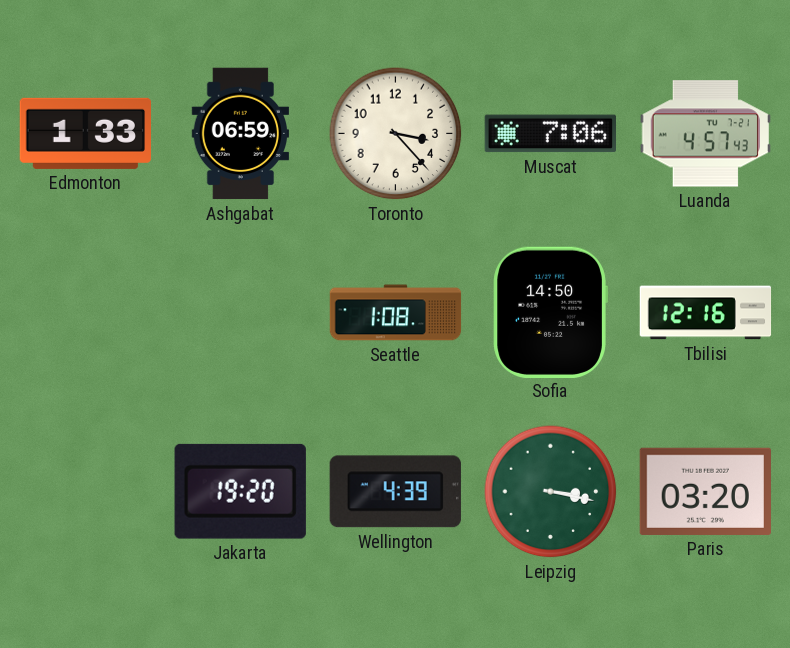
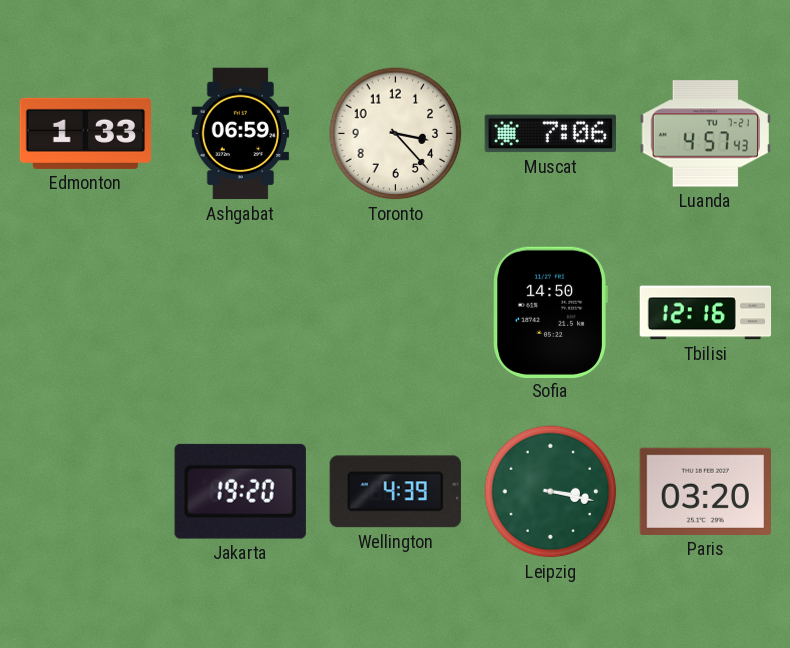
Seattle: 1:08 -> none (396, 313)
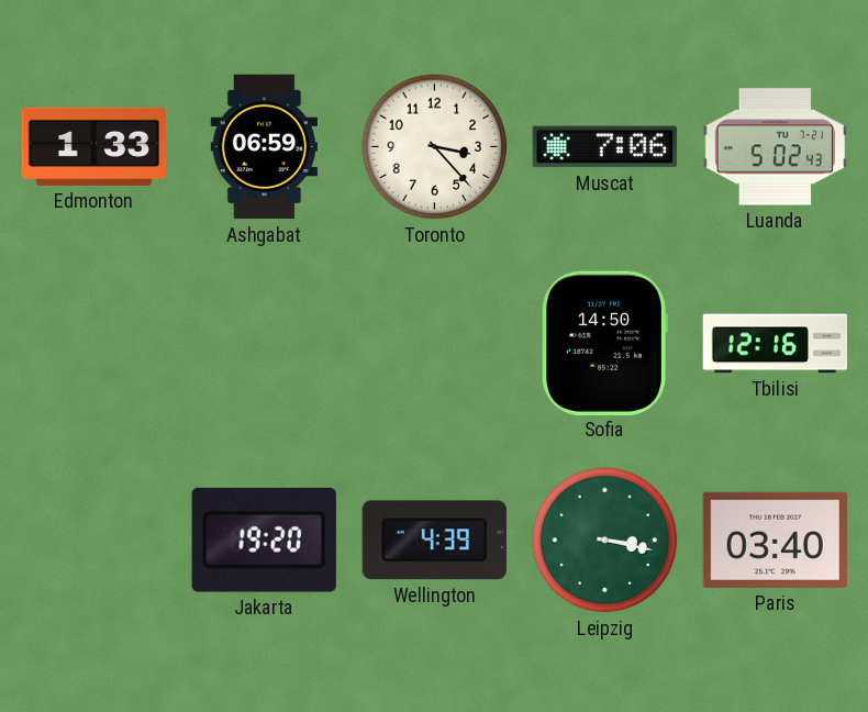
Luanda: 4:57 -> 5:02 (775, 147)
Paris: 03:20 -> 03:40 (775, 539)
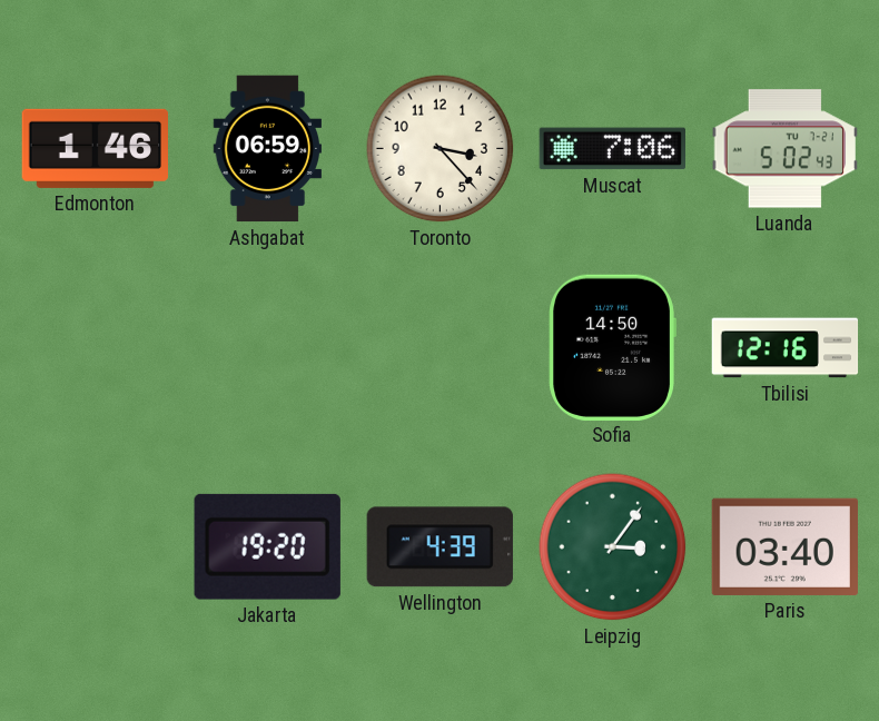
Edmonton: 1:33 -> 1:46 (96, 148)
Leipzig: 3:17 -> 3:06 (613, 547)
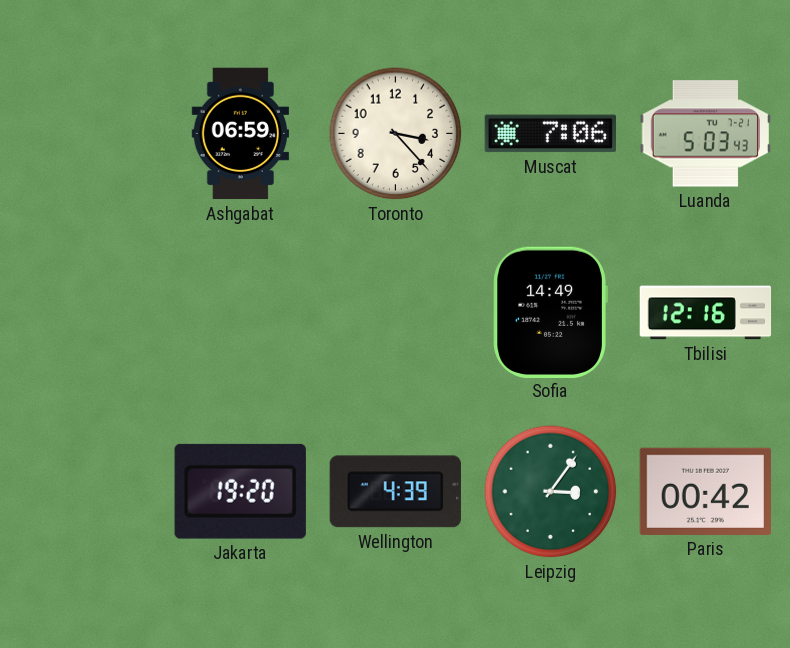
Edmonton: 1:46 -> none (96, 148)
Luanda: 5:02 -> 5:03 (705, 134)
Sofia: 14:50 -> 14:49 (550, 312)
Paris: 03:40 -> 00:42 (705, 491)
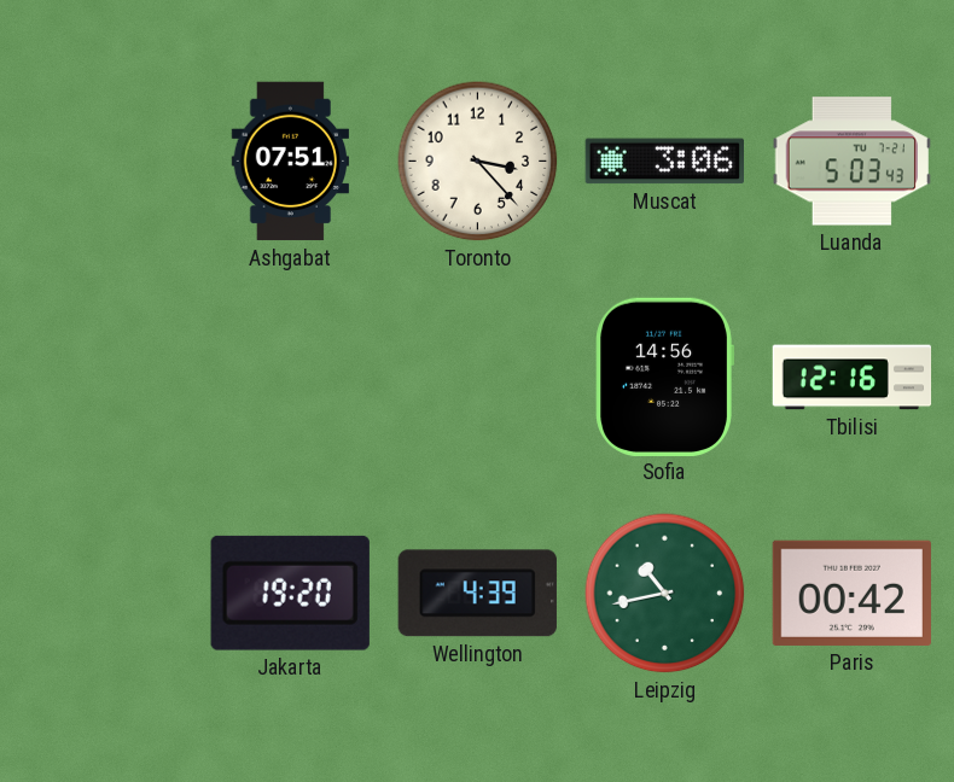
Ashgabat: 06:59 -> 07:51 (290, 162)
Muscat: 7:06 -> 3:06 (664, 162)
Sofia: 14:49 -> 14:56 (664, 377)
Leipzig: 3:06 -> 10:43 (665, 594)
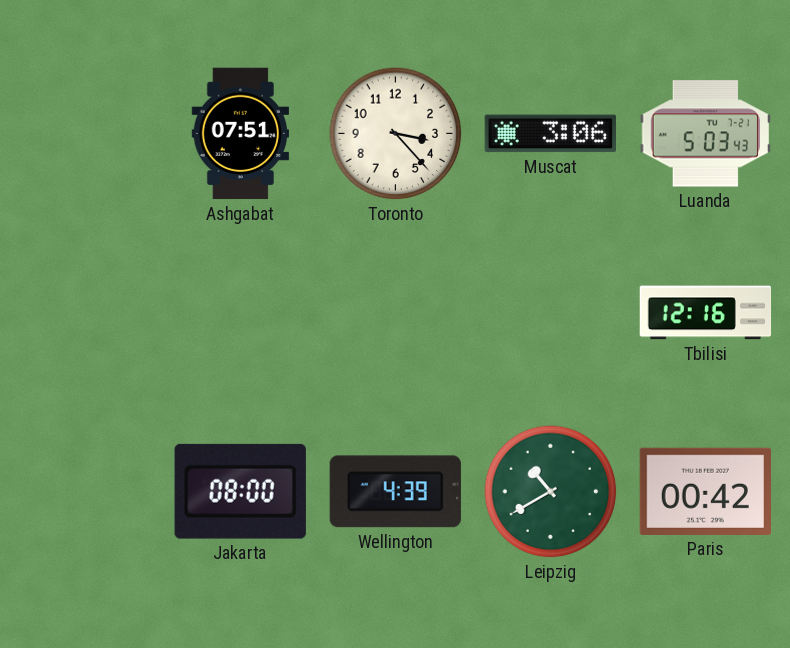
Sofia: 14:56 -> none (664, 377)
Jakarta: 19:20 -> 08:00 (240, 491)
Leipzig: 10:43 -> 10:40 (551, 492)
